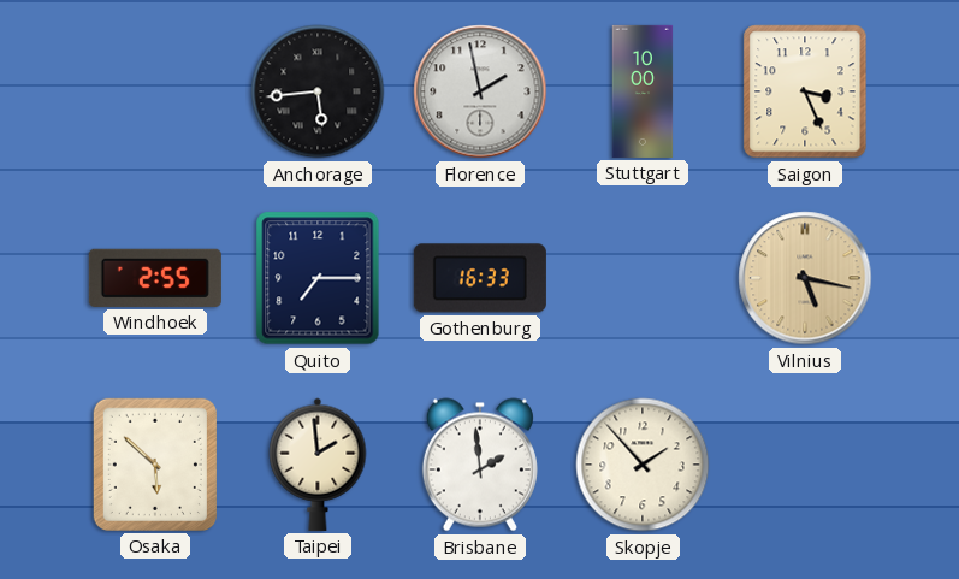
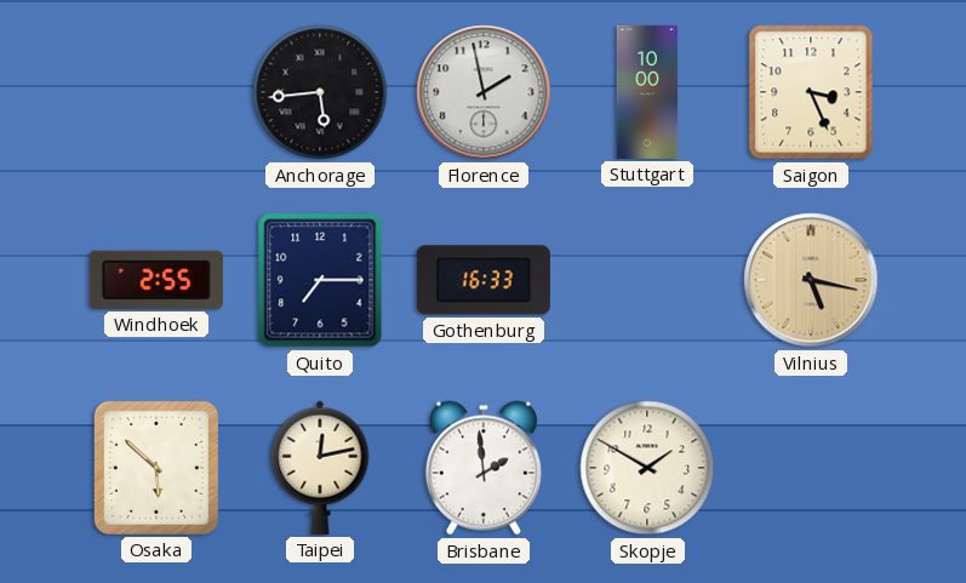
Taipei: 1:59 -> 12:13 (320, 468)
Skopje: 1:53 -> 1:50 (647, 468)
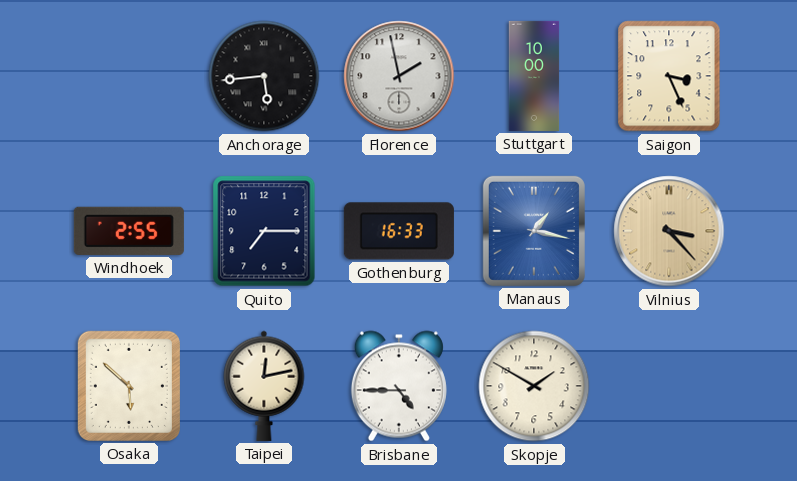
Manaus: none -> 1:17 (534, 231)
Vilnius: 5:17 -> 3:23 (669, 231)
Brisbane: 1:59 -> 4:45 (399, 386)
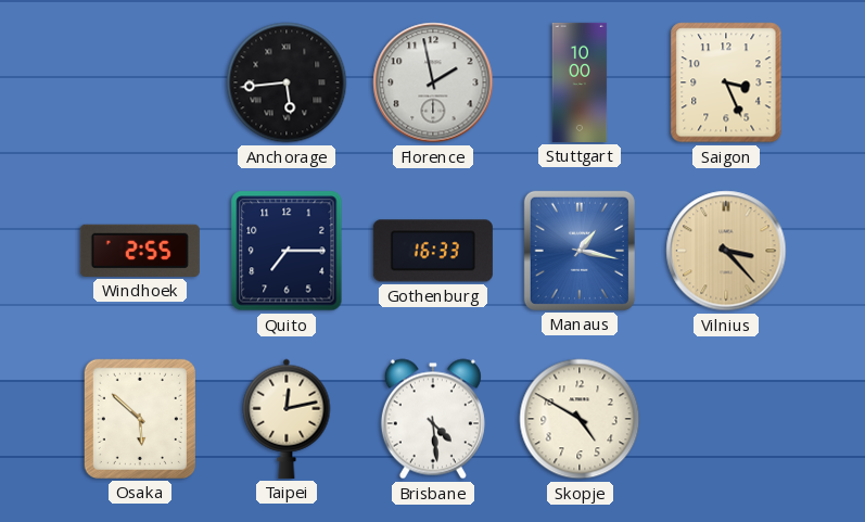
Brisbane: 4:45 -> 4:29 (433, 419)
Skopje: 1:50 -> 4:50 (580, 419)
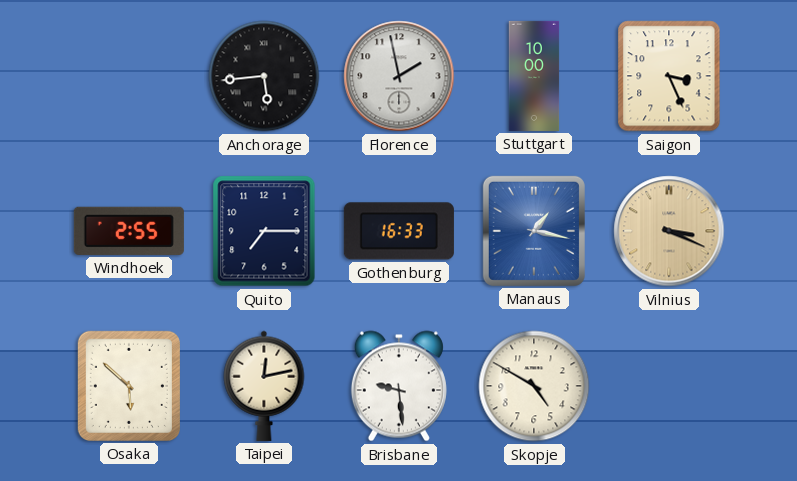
Vilnius: 3:23 -> 3:19 (669, 231)
Brisbane: 4:29 -> 9:29 (399, 386)
